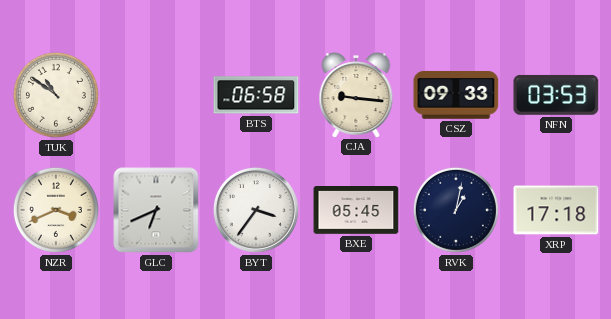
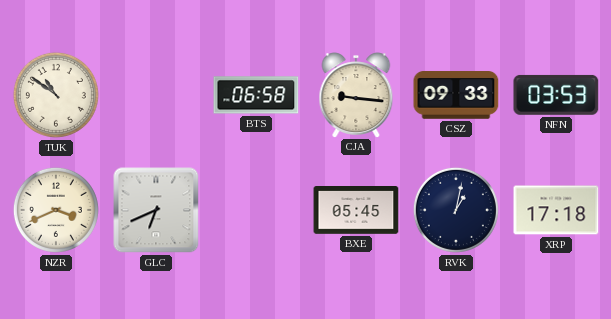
BYT: 3:36 -> none (256, 210)
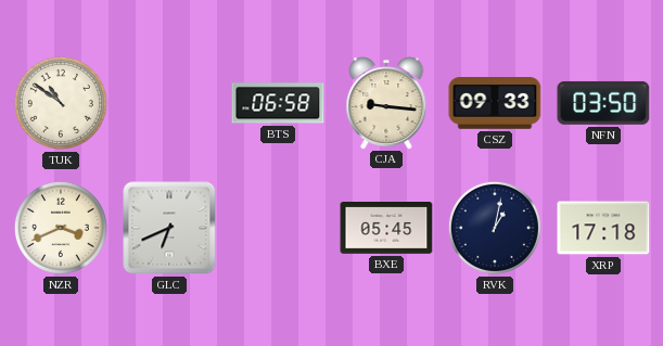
NFN: 03:53 -> 03:50 (603, 103)
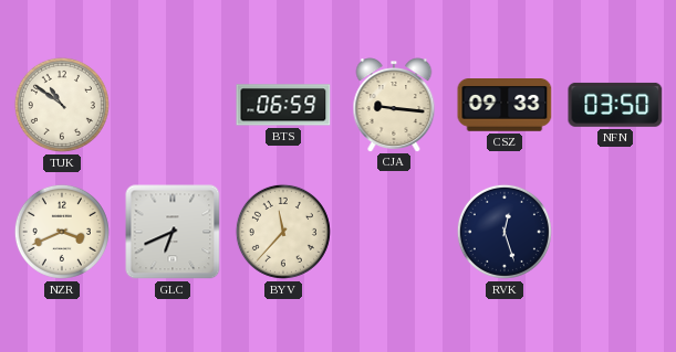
BTS: 06:58 -> 06:59 (283, 105)
BYV: none -> 11:37 (283, 232)
BXE: 05:45 -> none (386, 229)
RVK: 1:02 -> 12:27 (505, 232)
XRP: 17:18 -> none (603, 228)
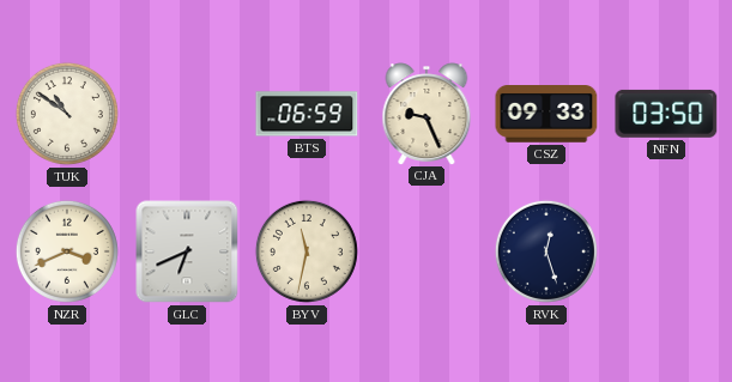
CJA: 9:16 -> 9:26 (427, 114)
BYV: 11:37 -> 11:32 (307, 251)
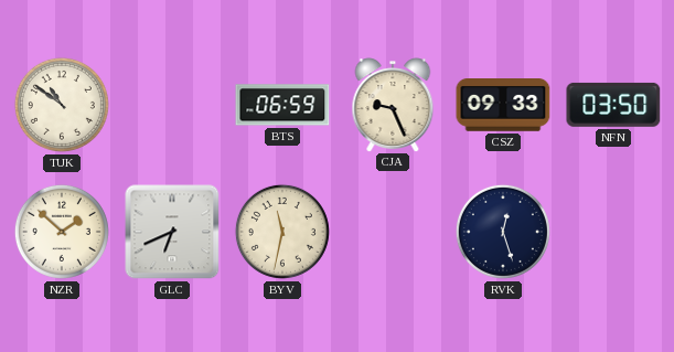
NZR: 3:41 -> 1:52 (62, 232)
